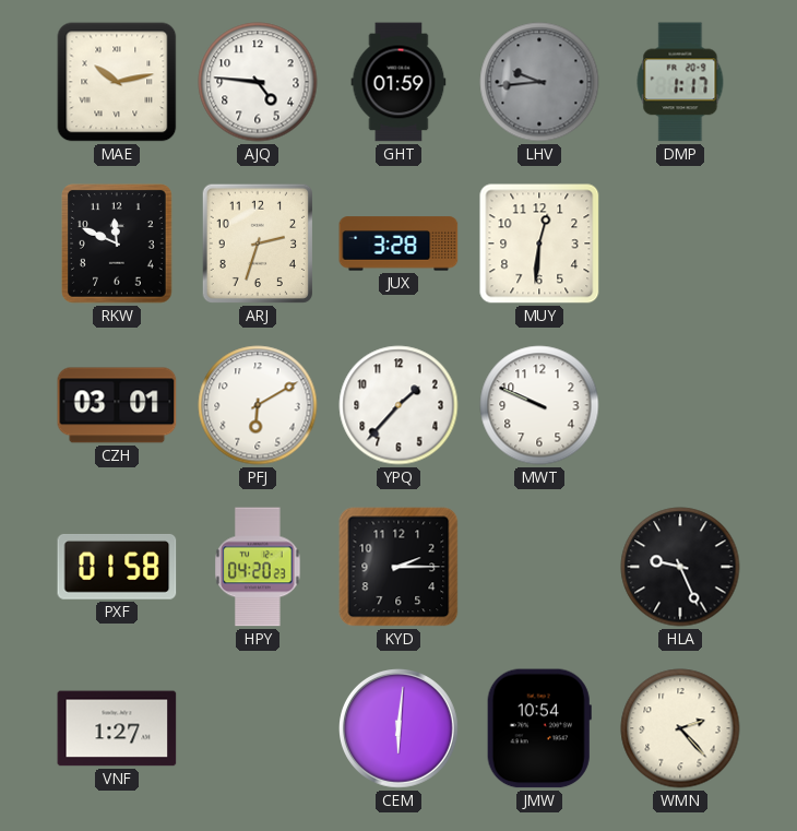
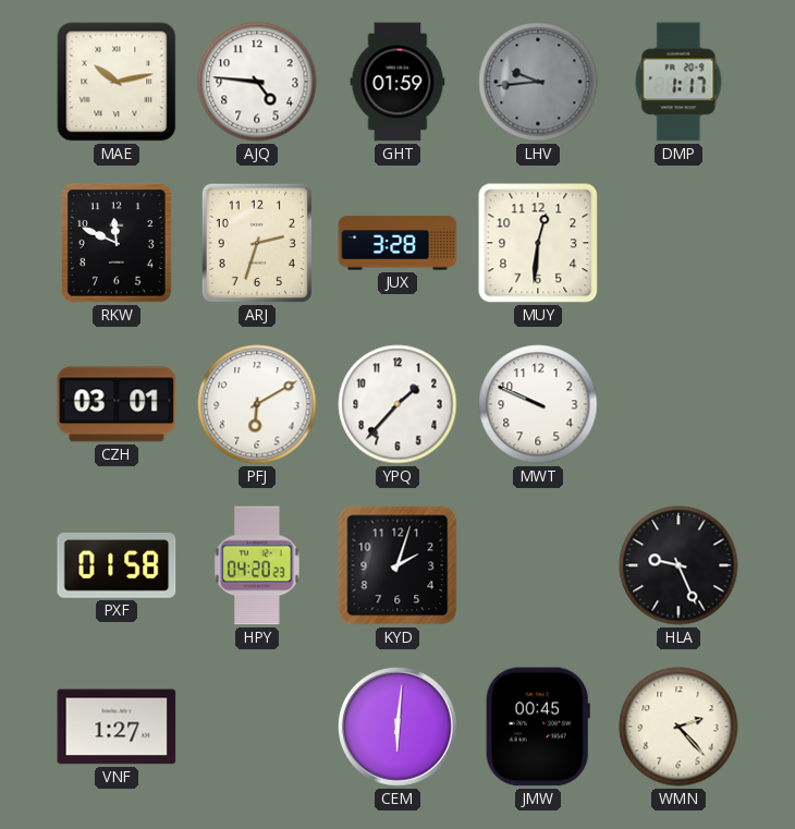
KYD: 2:15 -> 2:03 (397, 565)
JMW: 10:54 -> 00:45 (538, 727)
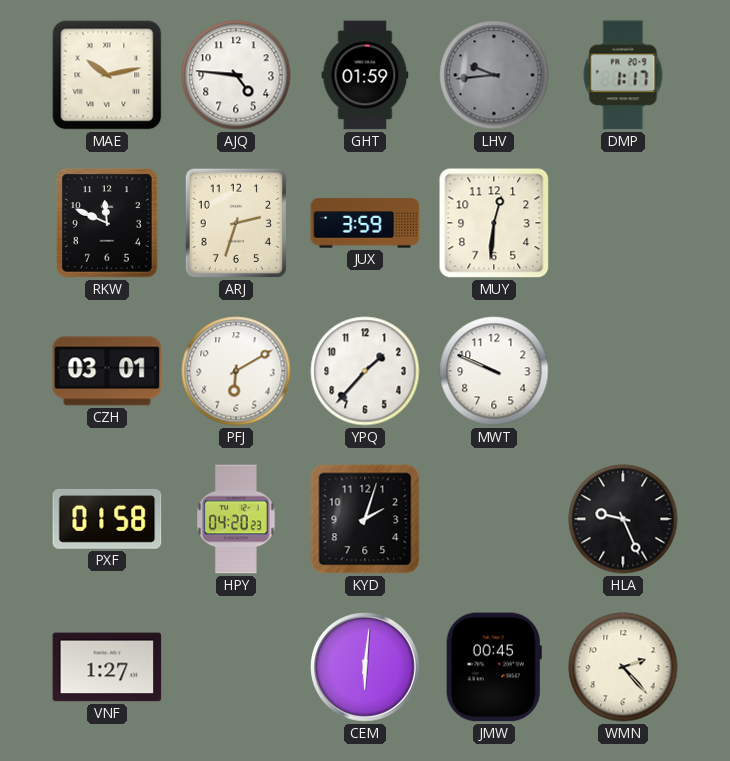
JUX: 3:28 -> 3:59 (365, 223)
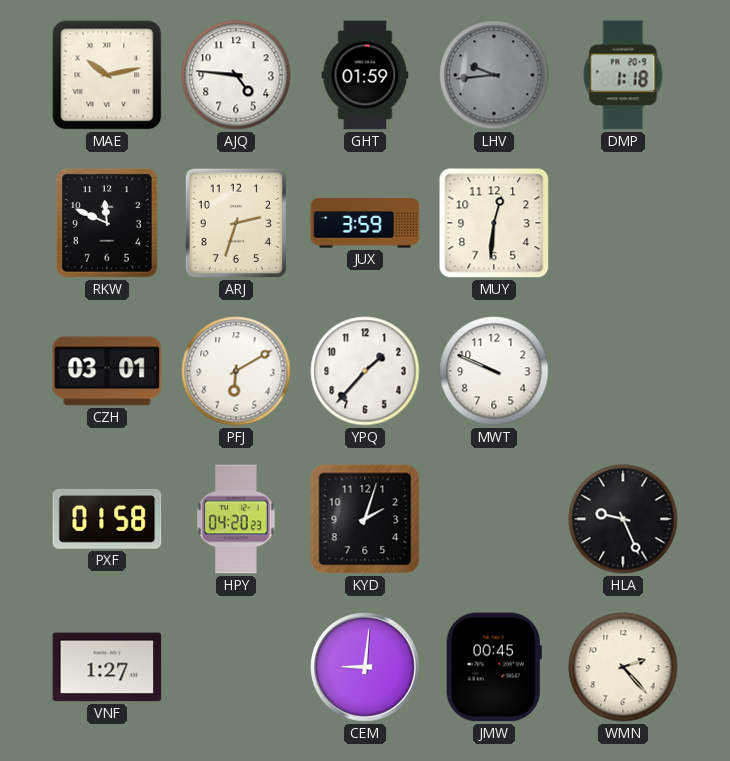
DMP: 1:17 -> 1:18 (623, 75)
CEM: 6:01 -> 9:01 (366, 668)
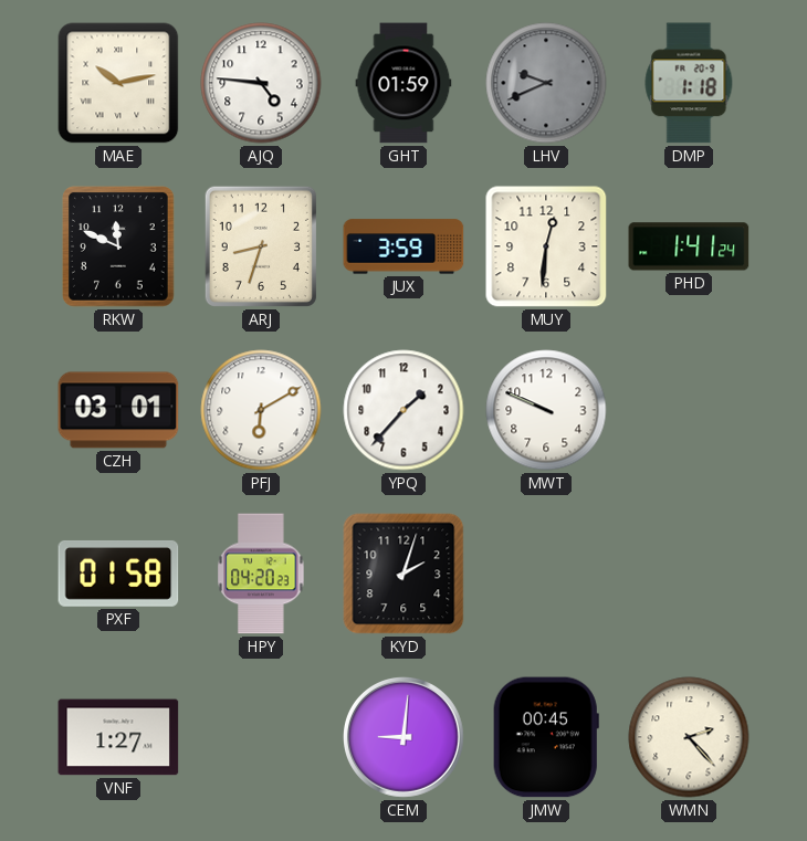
LHV: 9:44 -> 9:41 (546, 83)
ARJ: 2:33 -> 8:33 (261, 246)
PHD: none -> 1:41 (689, 246)
HLA: 9:26 -> none (623, 519)
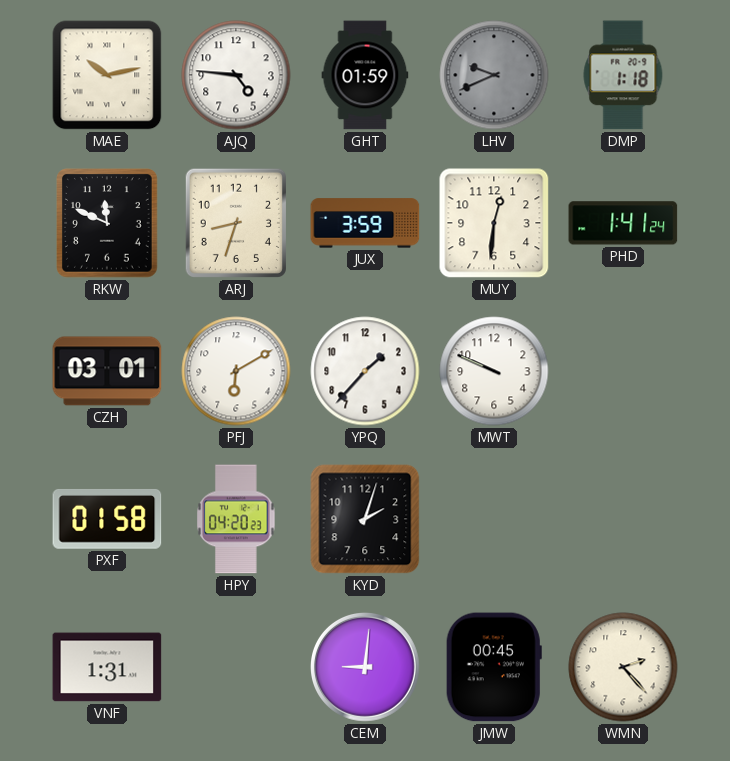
VNF: 1:27 -> 1:31 (107, 667)
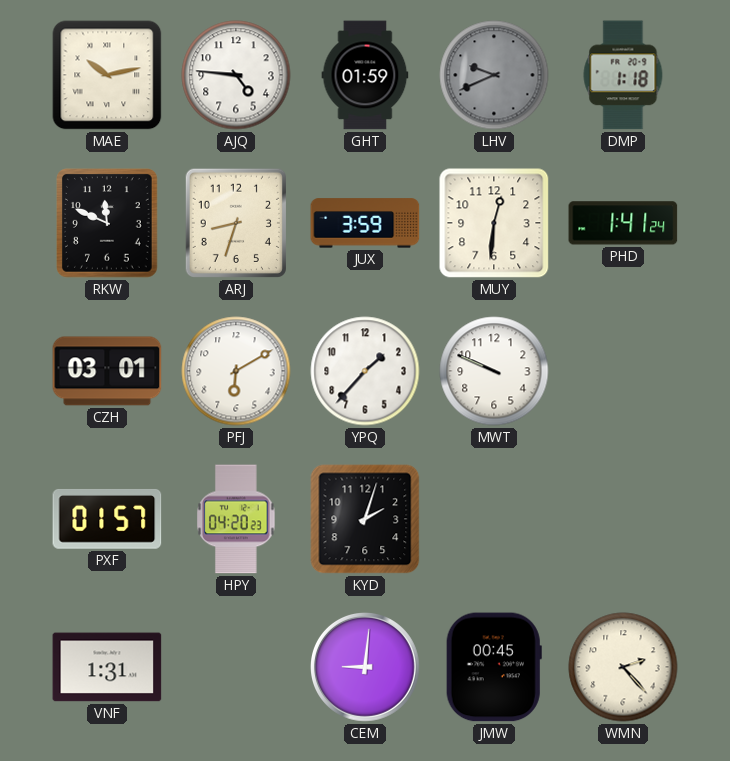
PXF: 01:58 -> 01:57 (107, 519)
